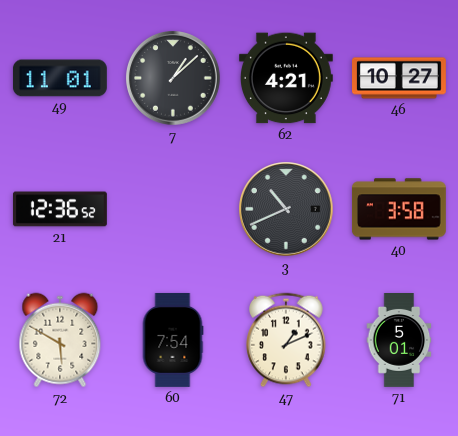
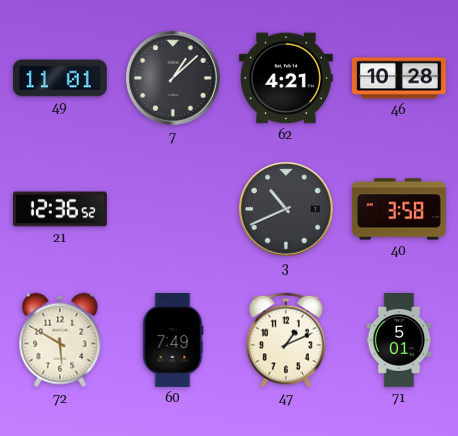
46: 10:27 -> 10:28 (400, 78)
60: 7:54 -> 7:49 (173, 340)
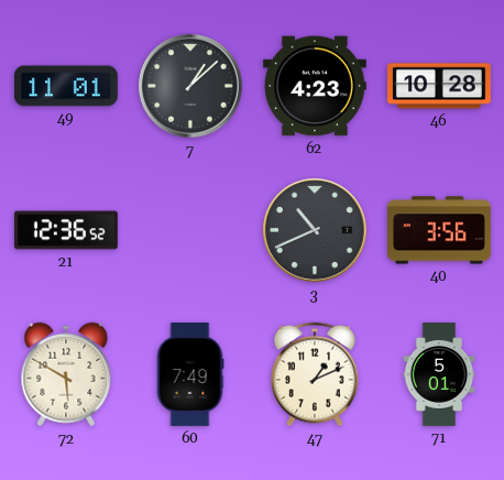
62: 4:21 -> 4:23 (315, 86)
40: 3:58 -> 3:56 (439, 230)
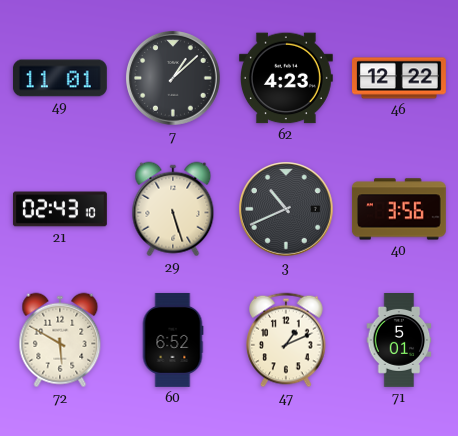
46: 10:28 -> 12:22 (400, 78)
21: 12:36 -> 02:43 (60, 209)
29: none -> 5:27 (173, 209)
60: 7:49 -> 6:52 (173, 340)
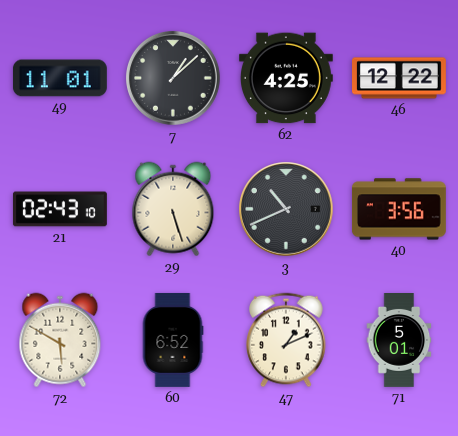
62: 4:23 -> 4:25 (286, 78)
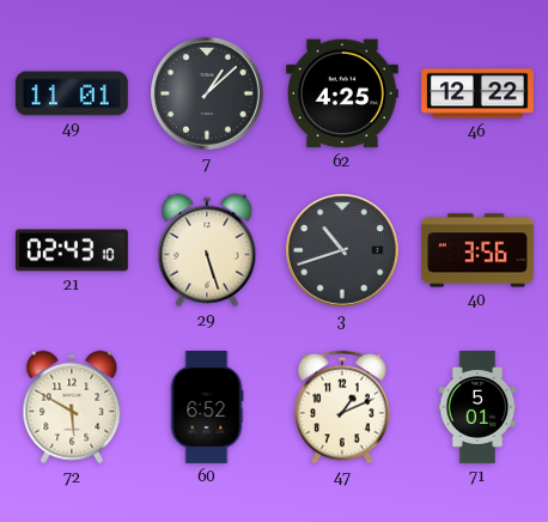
3: 10:41 -> 10:42 (343, 251)
